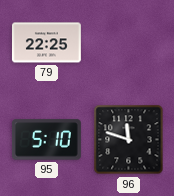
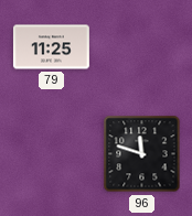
79: 22:25 -> 11:25 (51, 47)
95: 5:10 -> none (46, 140)
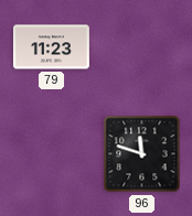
79: 11:25 -> 11:23 (51, 47)
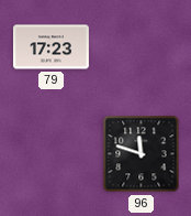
79: 11:23 -> 17:23 (50, 47)
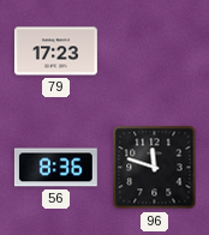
56: none -> 8:36 (55, 168)
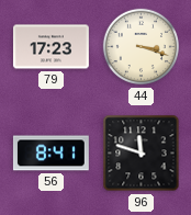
44: none -> 3:18 (142, 47)
56: 8:36 -> 8:41 (50, 154)
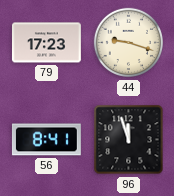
44: 3:18 -> 9:18 (129, 43)
96: 11:48 -> 11:57 (129, 140)
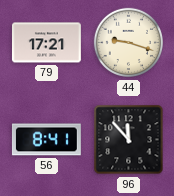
79: 17:23 -> 17:21 (46, 43)
96: 11:57 -> 11:53 (129, 140)
